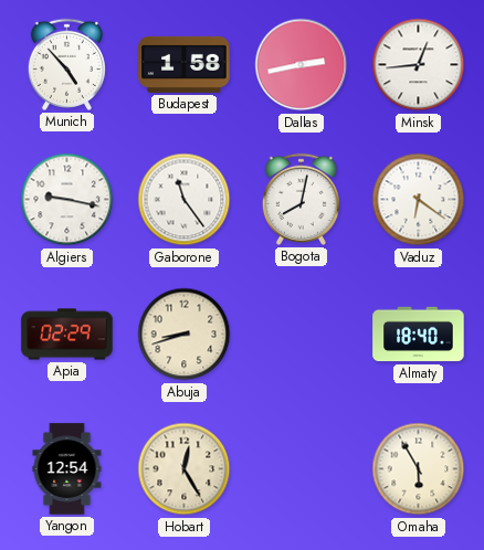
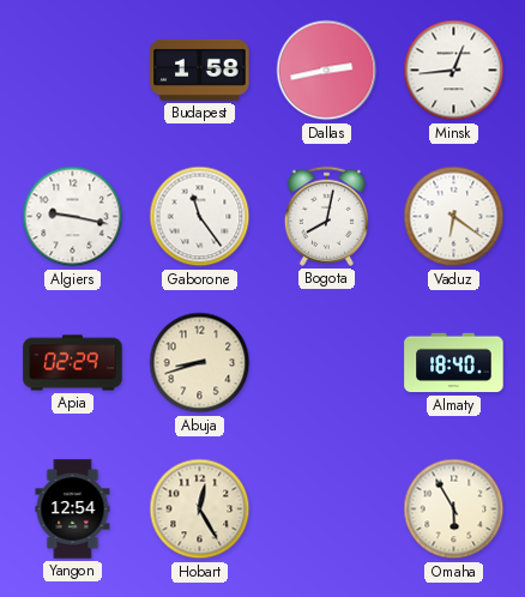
Munich: 4:53 -> none (66, 64)
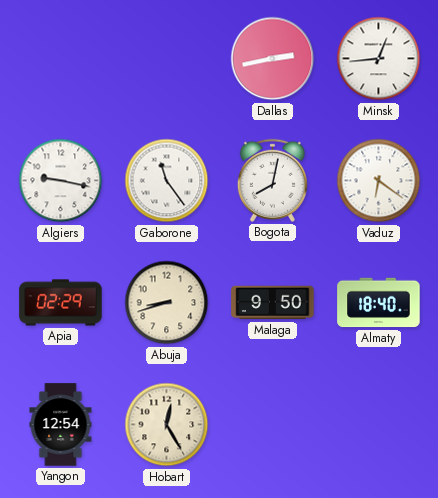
Budapest: 1:58 -> none (200, 70)
Malaga: none -> 9:50 (273, 303)
Omaha: 5:55 -> none (454, 509)
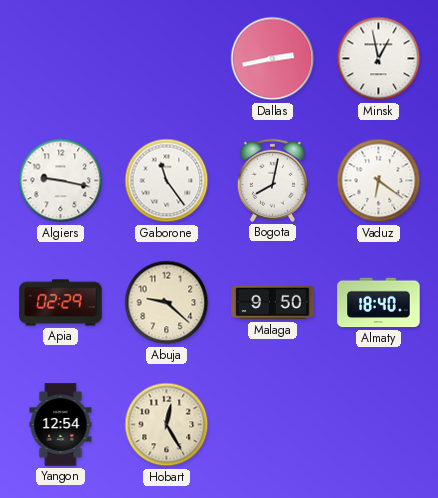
Minsk: 12:44 -> 12:58 (379, 59)
Abuja: 8:42 -> 9:22 (167, 303)
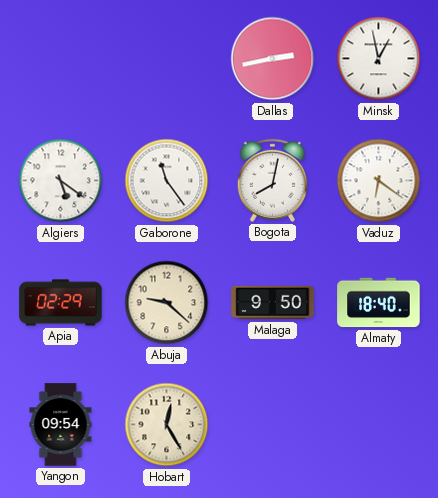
Algiers: 9:17 -> 5:21 (61, 181)
Yangon: 12:54 -> 09:54 (61, 425)
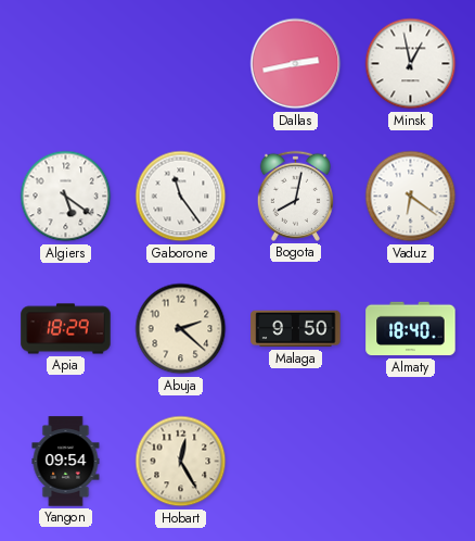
Apia: 02:29 -> 18:29 (66, 329)
Abuja: 9:22 -> 2:22 (181, 329)
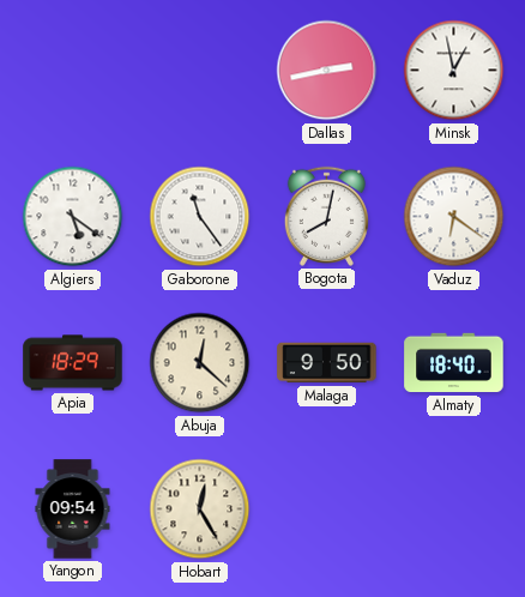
Abuja: 2:22 -> 12:22 (200, 363)
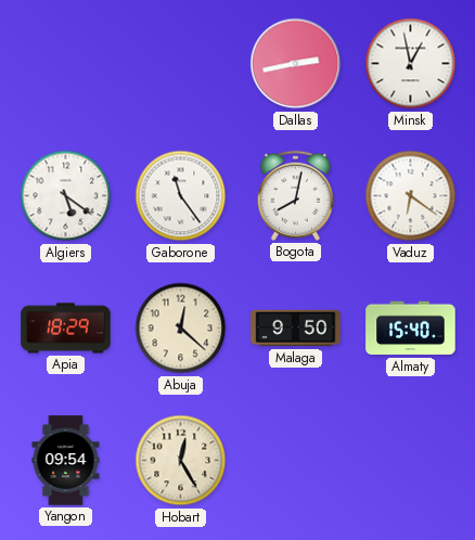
Almaty: 18:40 -> 15:40 (411, 329)
